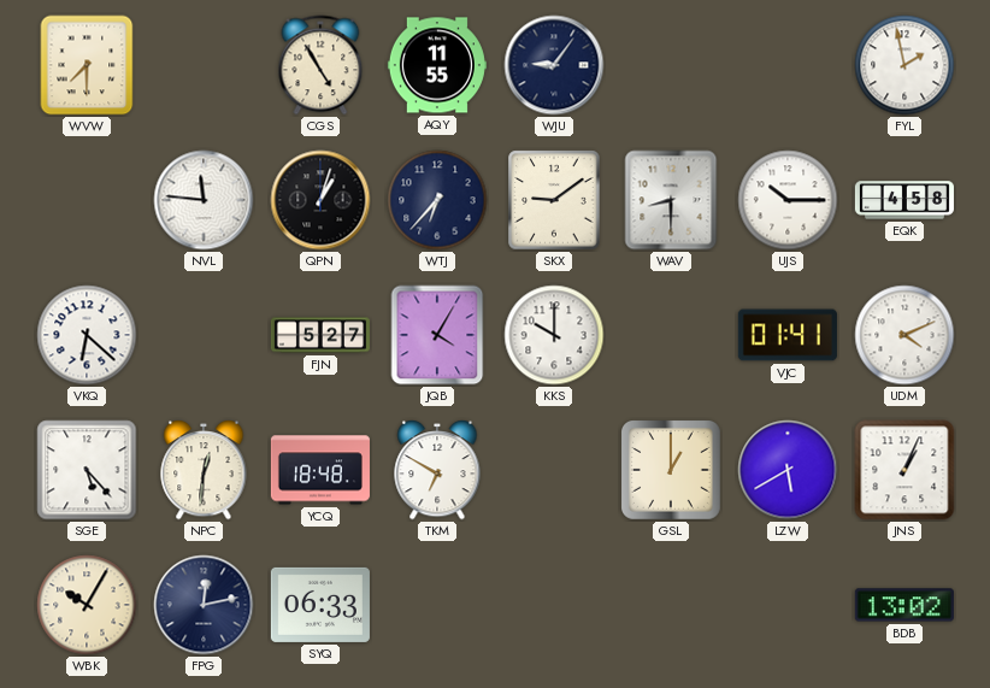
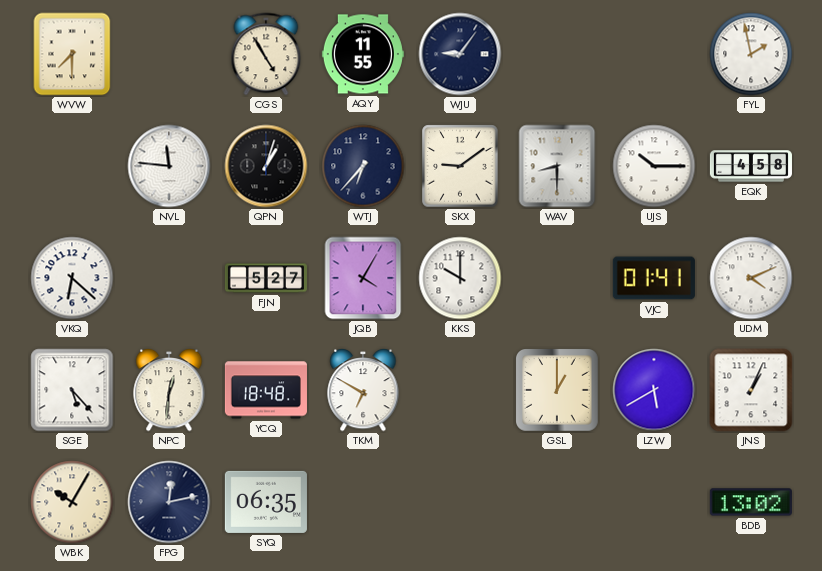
SYQ: 06:33 -> 06:35 (266, 502)
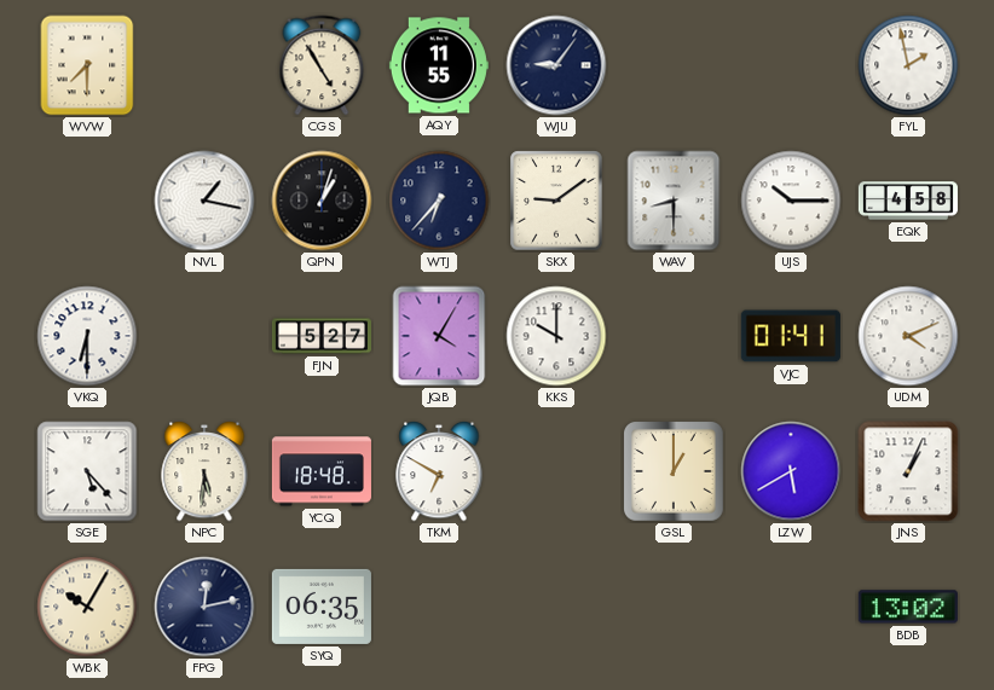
NVL: 11:46 -> 1:17 (204, 201)
VKQ: 6:22 -> 6:30 (87, 336)
NPC: 12:31 -> 5:31 (204, 471)
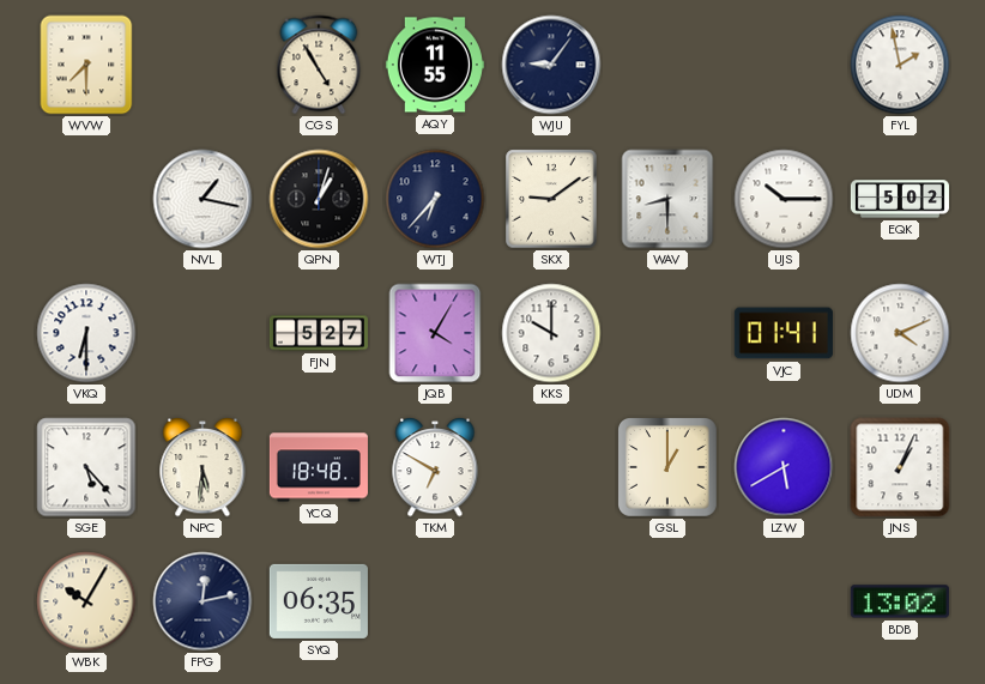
EQK: 4:58 -> 5:02 (900, 199)
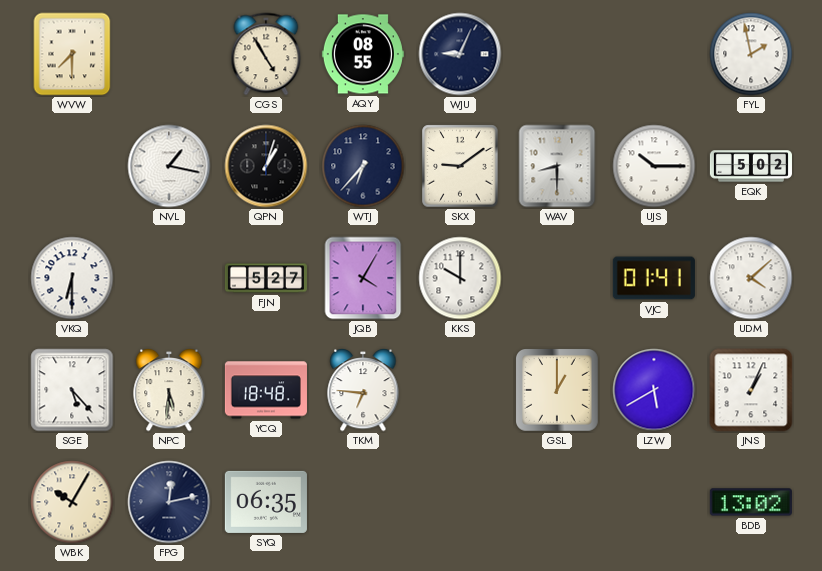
AQY: 11:55 -> 08:55 (363, 54)
WJU: 9:06 -> 9:04 (460, 54)
UDM: 4:11 -> 4:08 (751, 278)
TKM: 6:50 -> 6:46 (363, 390)
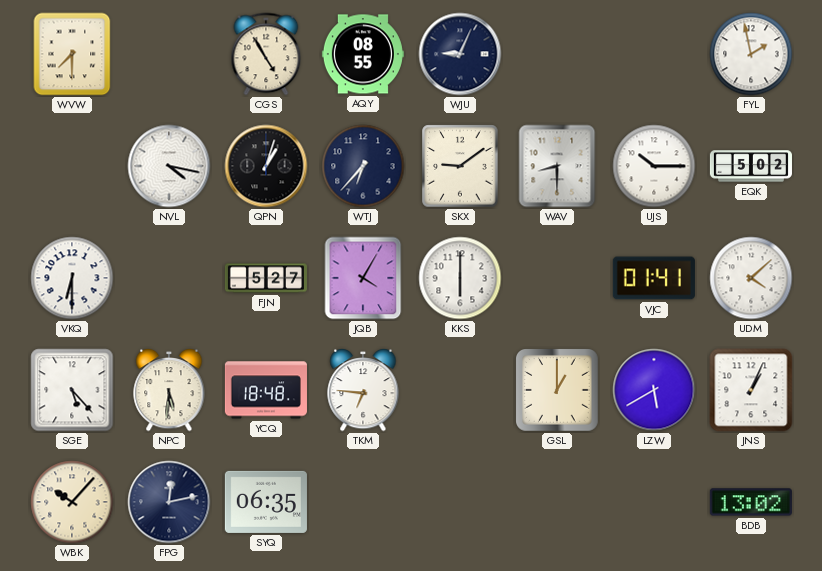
NVL: 1:17 -> 4:17 (169, 166)
KKS: 10:00 -> 6:00 (460, 278)
WBK: 10:05 -> 10:07 (72, 502)
